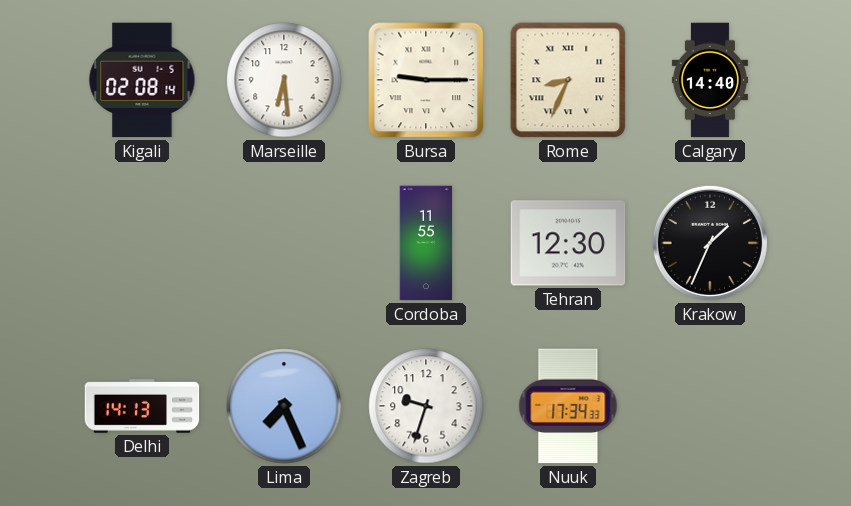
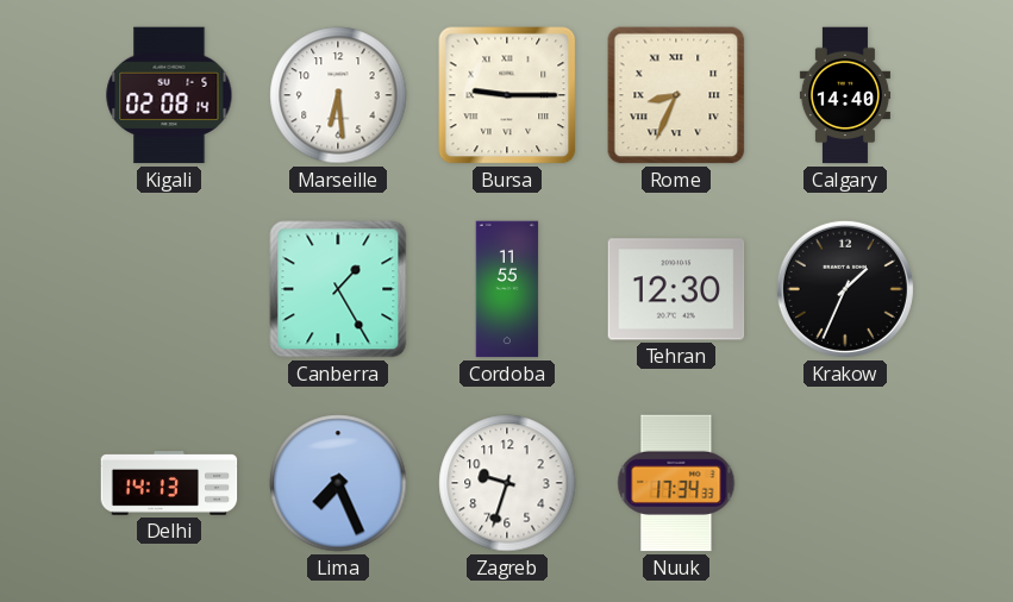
Canberra: none -> 1:25 (338, 289)
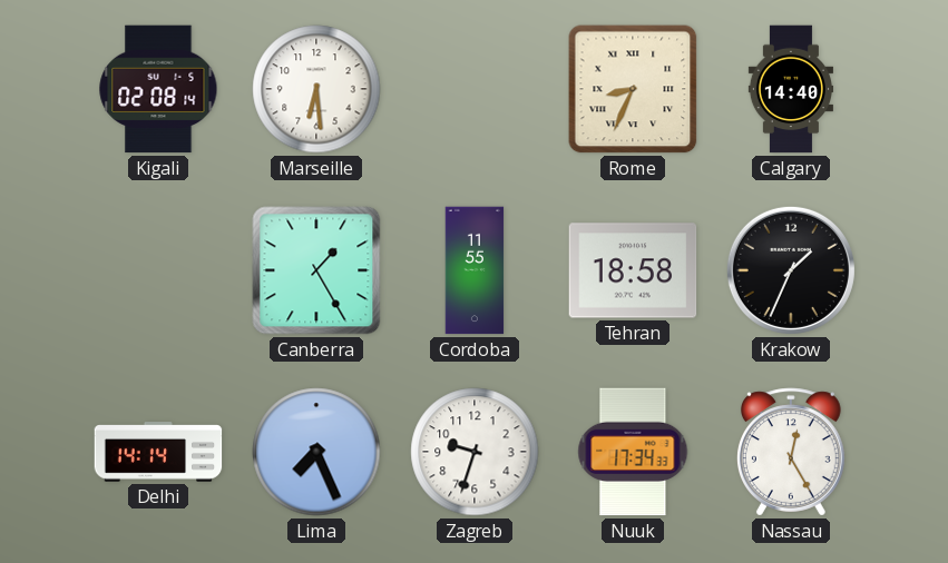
Bursa: 9:15 -> none (507, 95)
Tehran: 12:30 -> 18:58 (633, 270)
Delhi: 14:13 -> 14:14 (158, 452)
Nassau: none -> 12:25 (791, 452)
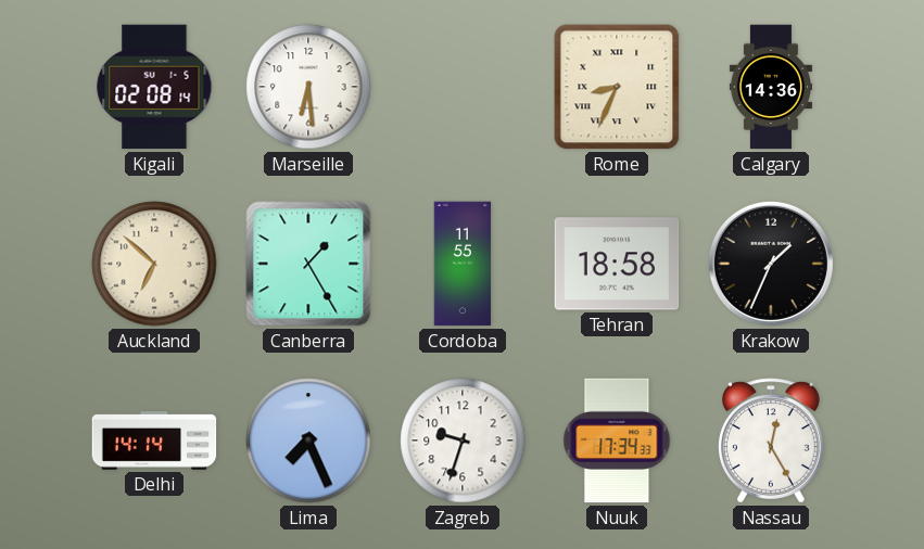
Calgary: 14:40 -> 14:36 (771, 87)
Auckland: none -> 6:52 (154, 264)
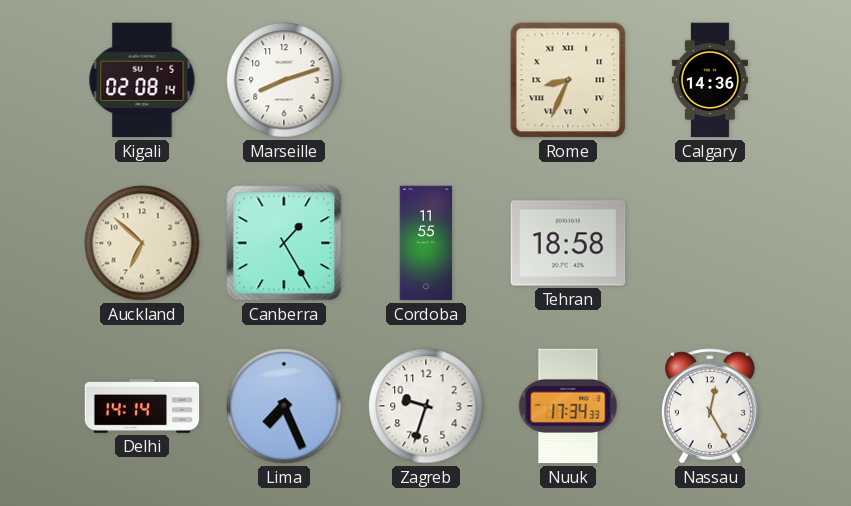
Marseille: 6:29 -> 8:12 (284, 80)
Krakow: 1:34 -> none (771, 264)
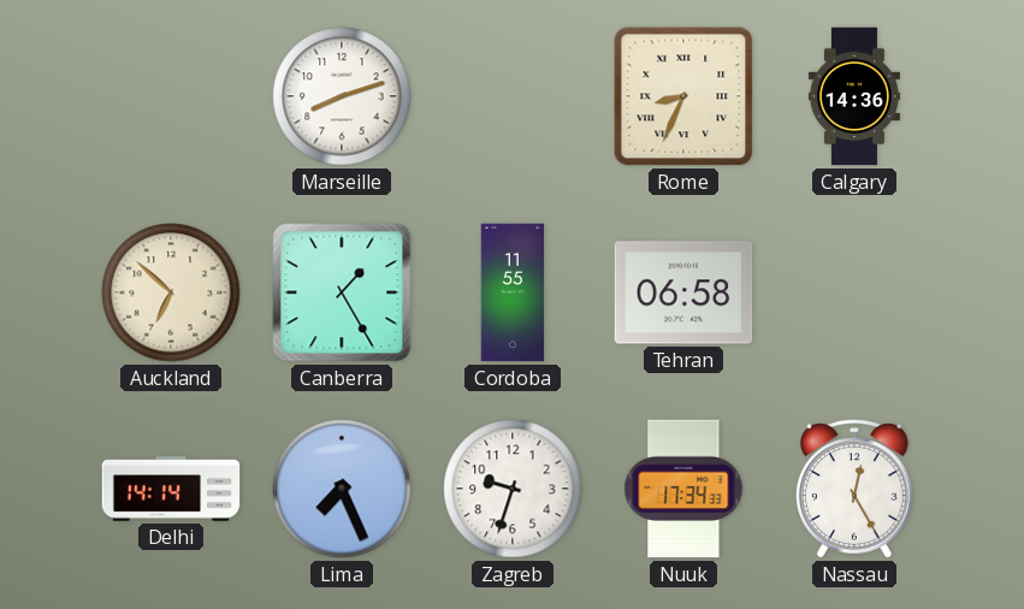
Kigali: 02:08 -> none (142, 80)
Tehran: 18:58 -> 06:58 (683, 292)
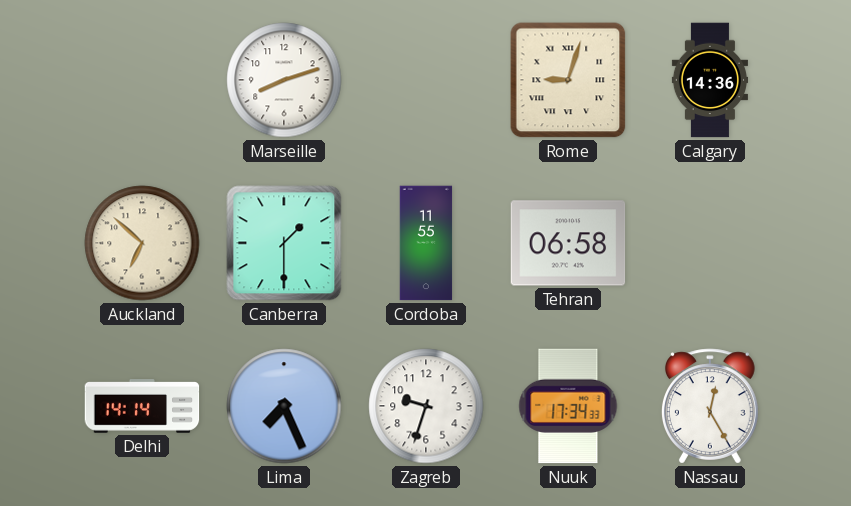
Rome: 8:34 -> 9:03 (568, 80)
Canberra: 1:25 -> 1:30 (284, 243)
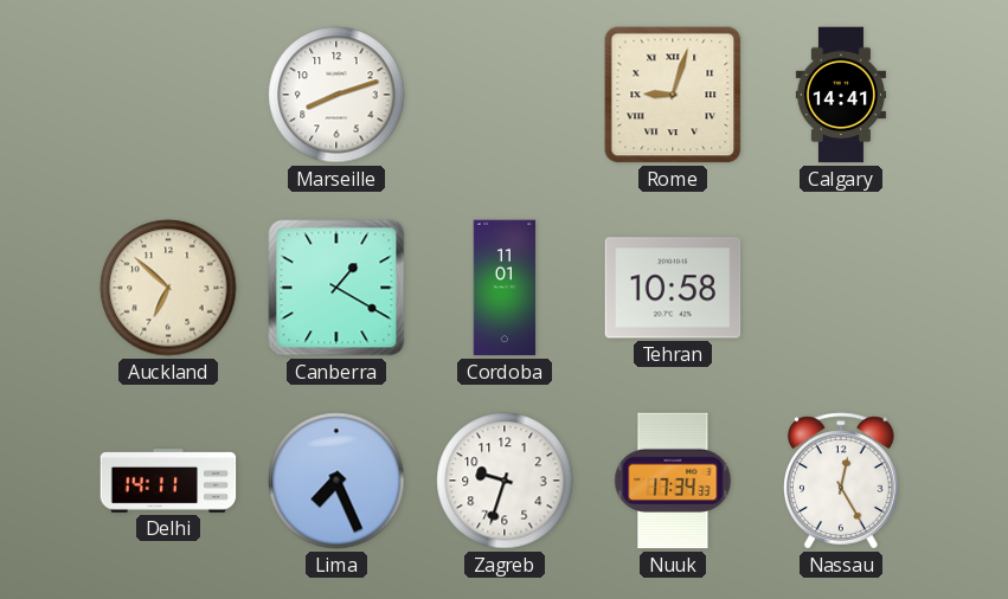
Calgary: 14:36 -> 14:41 (841, 95)
Canberra: 1:30 -> 1:20 (336, 288)
Cordoba: 11:55 -> 11:01 (505, 288)
Tehran: 06:58 -> 10:58 (673, 288)
Delhi: 14:14 -> 14:11 (168, 481)
